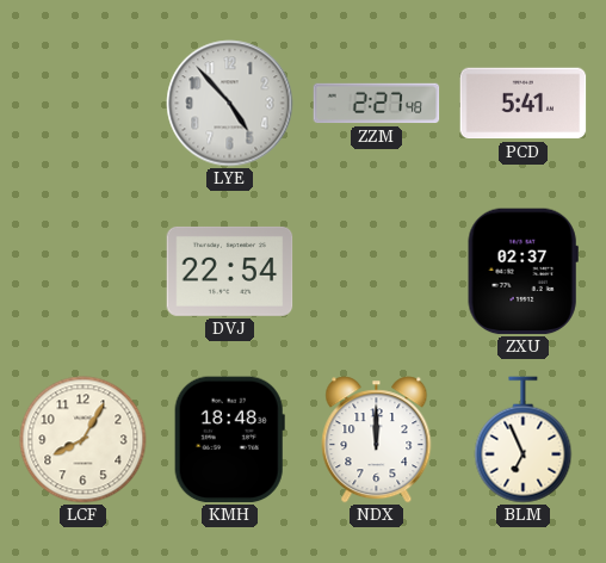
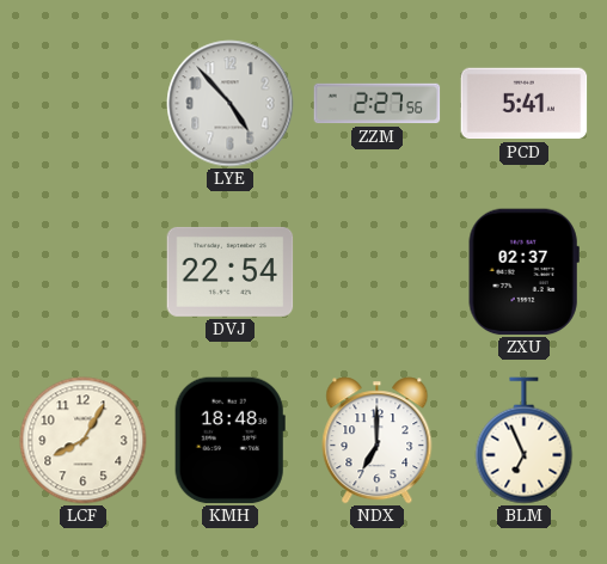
ZZM: 2:27:48 -> 2:27:56 (378, 104)
NDX: 12:00 -> 7:00 (378, 441)
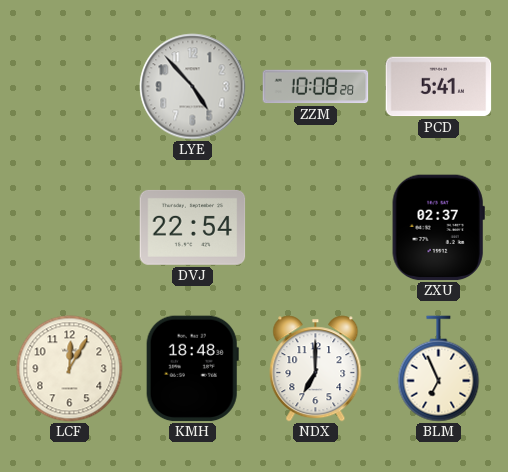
ZZM: 2:27 -> 10:08 (316, 87)
LCF: 8:05 -> 12:05 (70, 369)
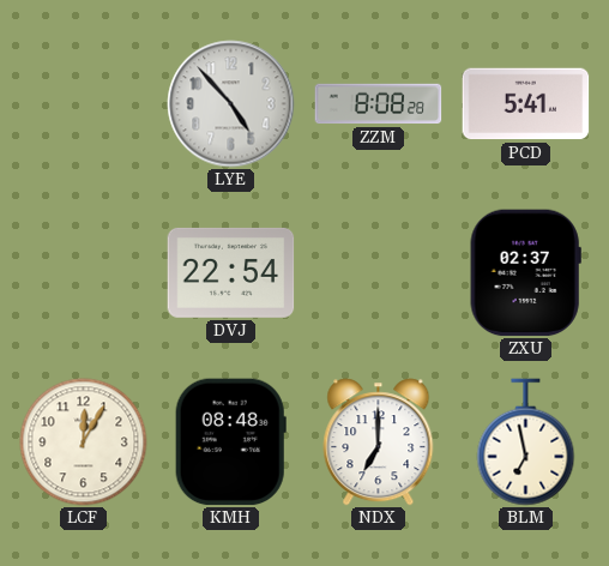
ZZM: 10:08 -> 8:08 (379, 104)
KMH: 18:48 -> 08:48 (230, 442)
BLM: 6:56 -> 6:58 (526, 442)
